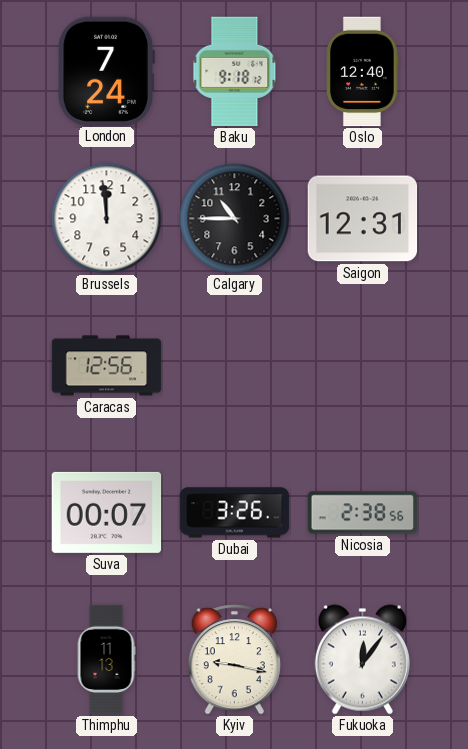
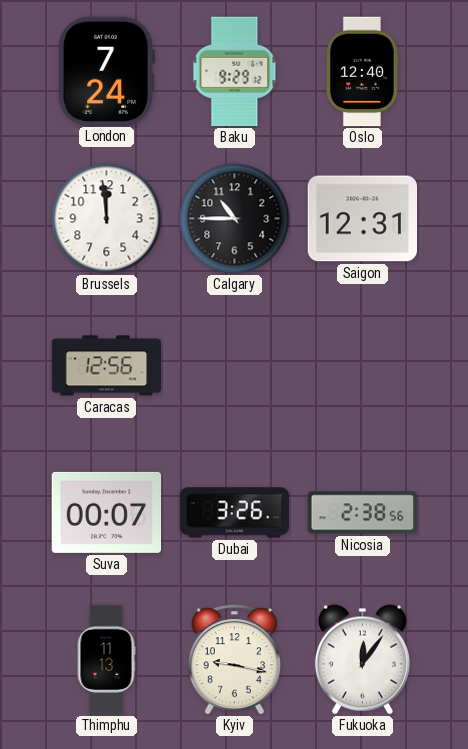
Baku: 9:18 -> 9:29 (235, 72)
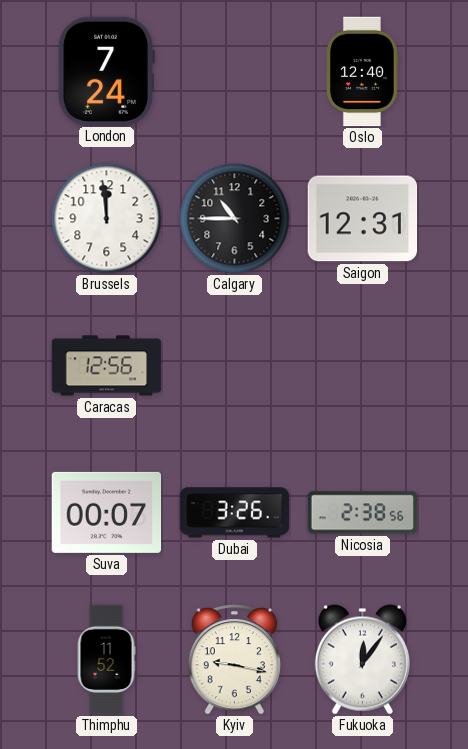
Baku: 9:29 -> none (235, 72)
Thimphu: 11:13 -> 11:52 (106, 660)
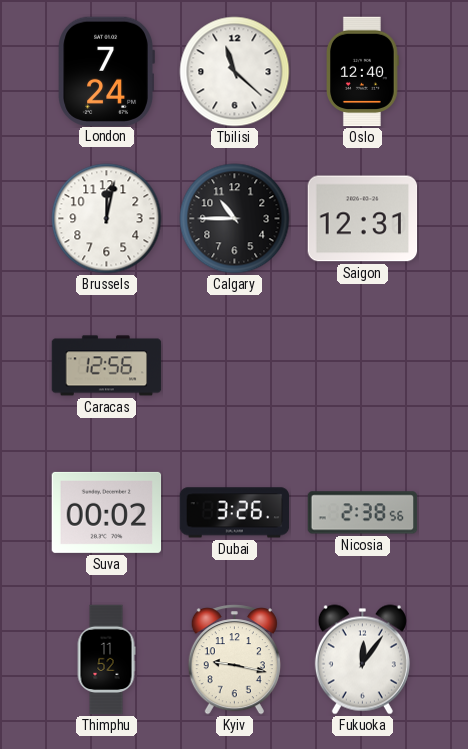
Tbilisi: none -> 11:22 (235, 72)
Brussels: 11:59 -> 12:02 (107, 219)
Suva: 00:07 -> 00:02 (107, 512)
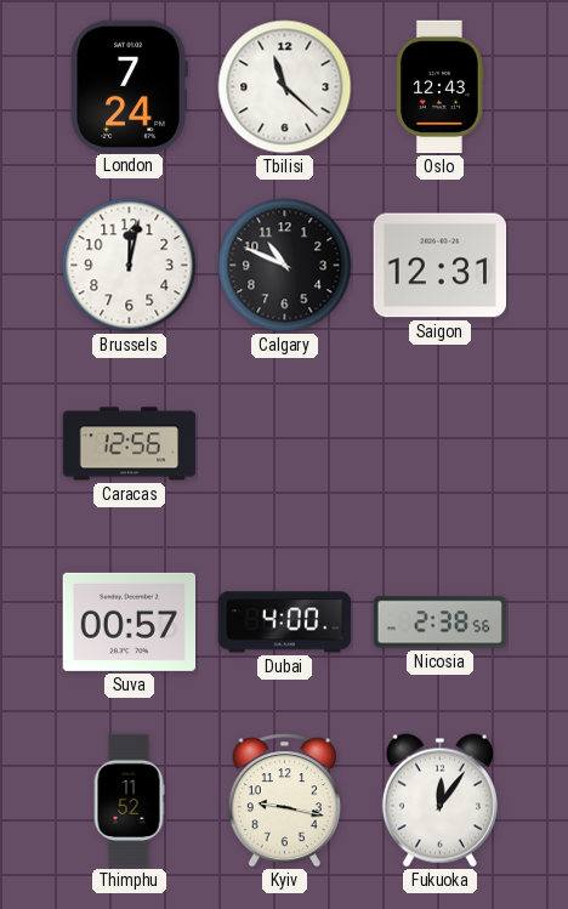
Oslo: 12:40 -> 12:43 (441, 87)
Calgary: 10:45 -> 10:49 (285, 266)
Suva: 00:02 -> 00:57 (130, 621)
Dubai: 3:26 -> 4:00 (285, 623)
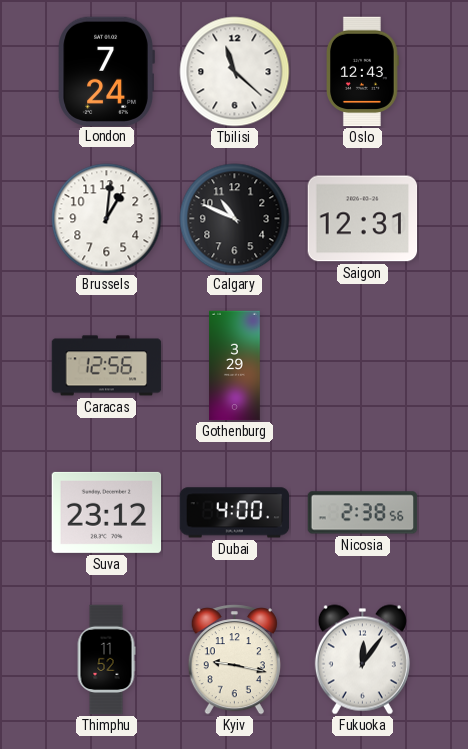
Brussels: 12:02 -> 1:01 (107, 219)
Gothenburg: none -> 3:29 (235, 366)
Suva: 00:57 -> 23:12 (107, 512)
